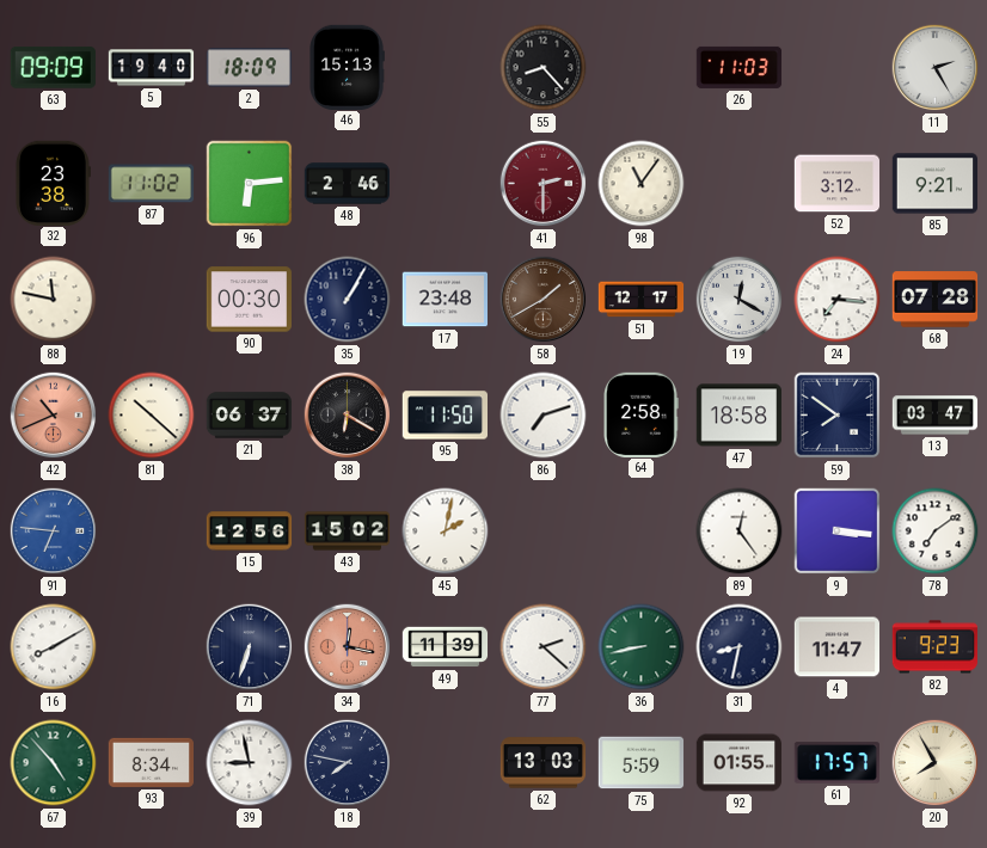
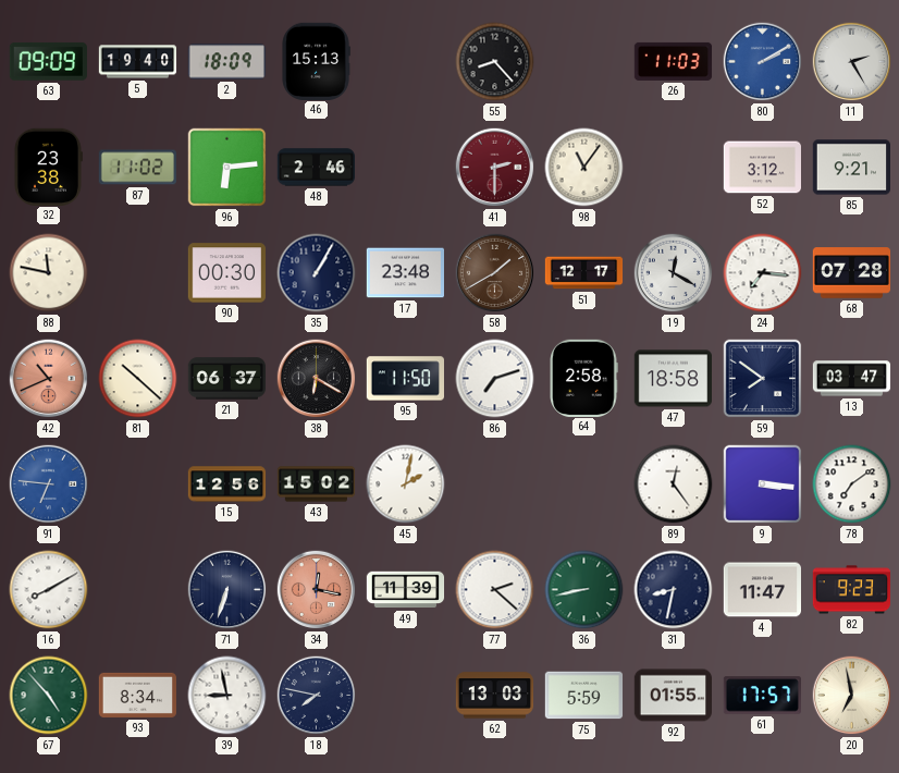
80: none -> 2:10 (763, 62)
20: 7:55 -> 6:58 (852, 696)
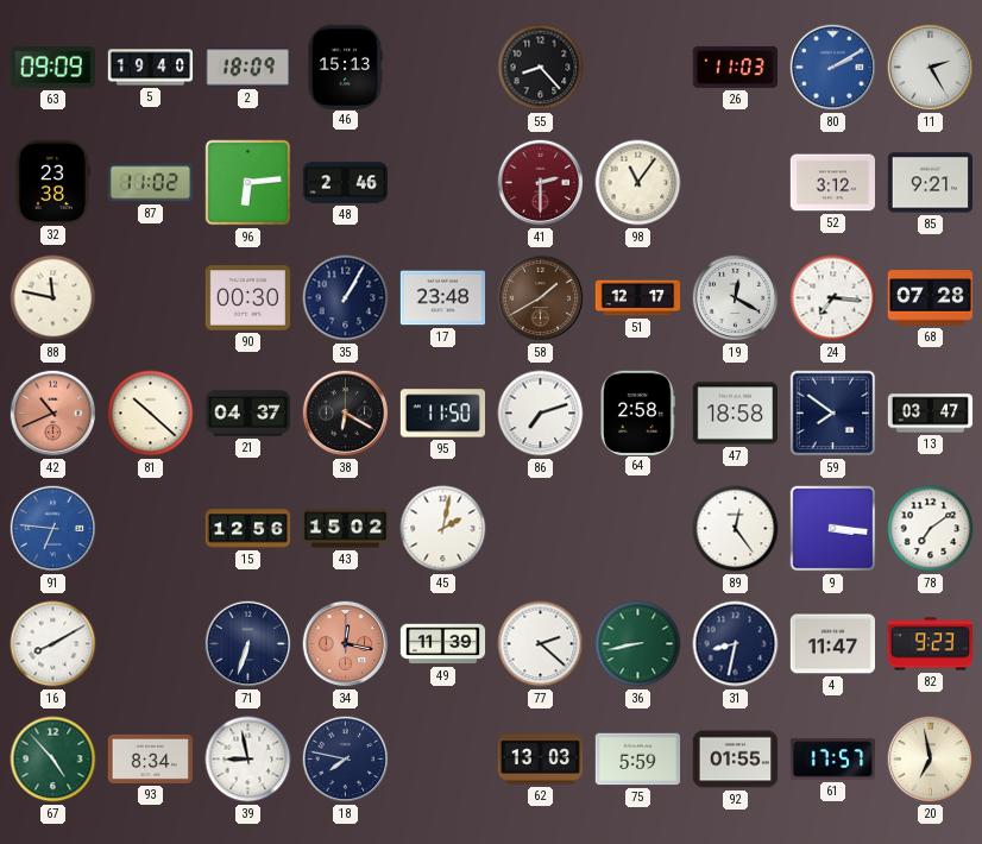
21: 06:37 -> 04:37 (248, 414)
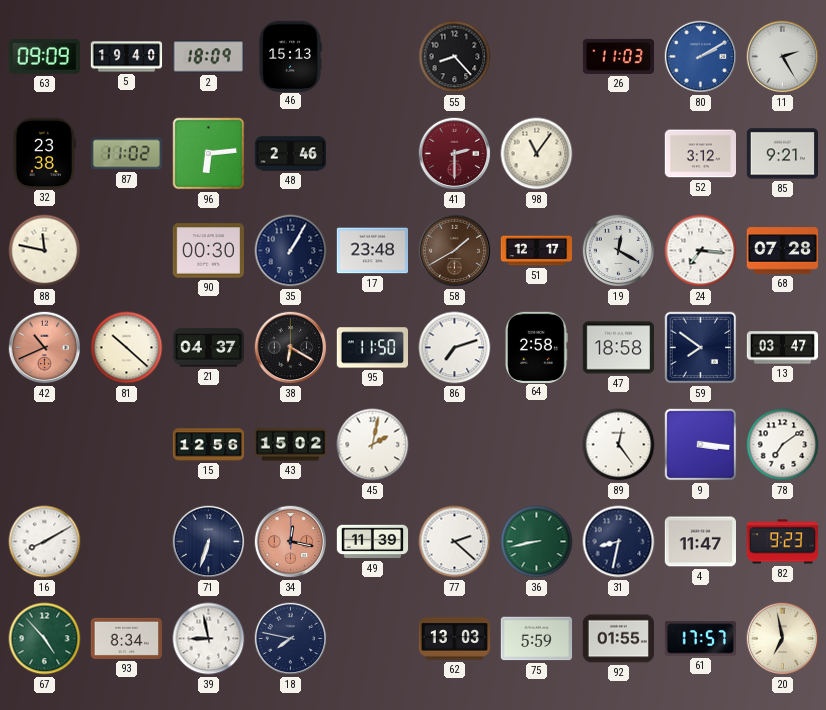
91: 6:46 -> none (53, 529)
